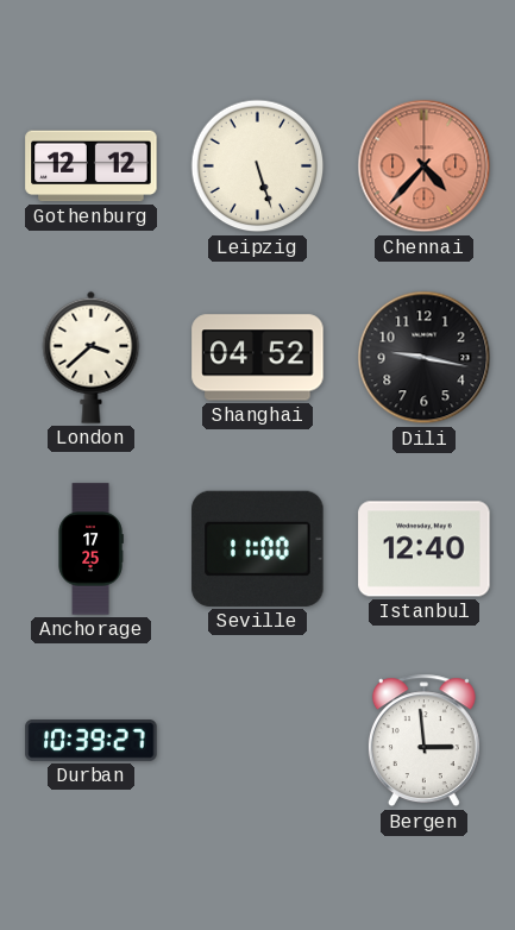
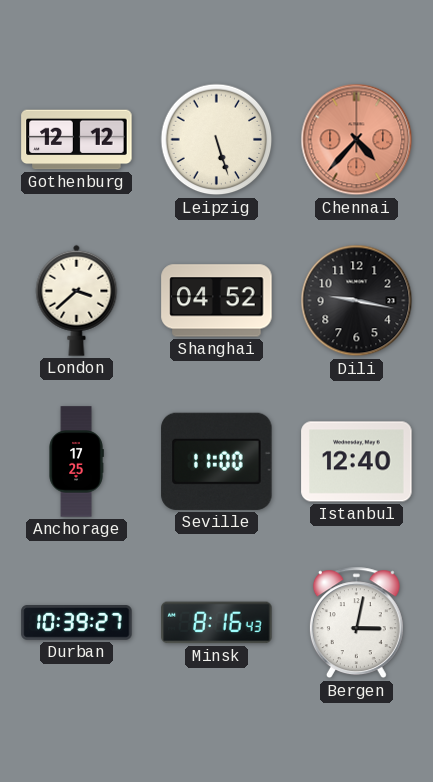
Minsk: none -> 8:16 (217, 623)
Bergen: 2:59 -> 3:02 (356, 623)
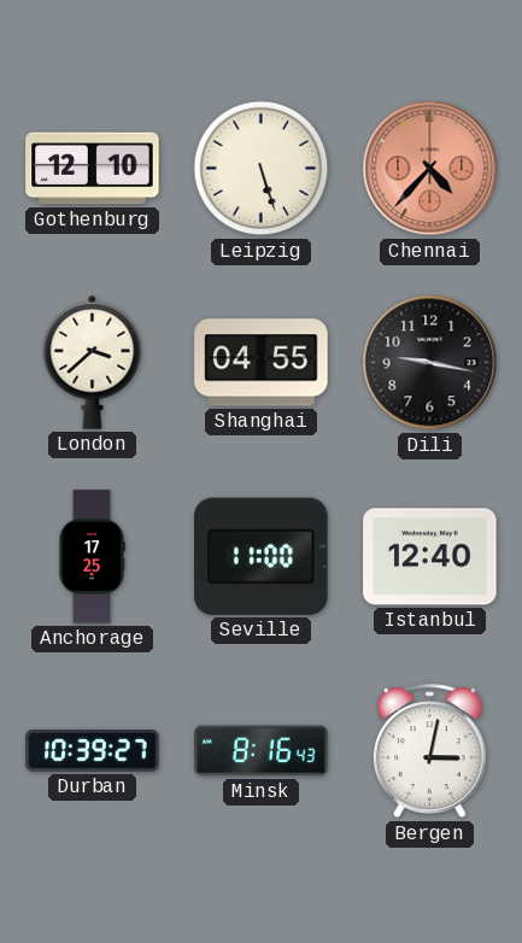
Gothenburg: 12:12 -> 12:10 (93, 169)
Shanghai: 04:52 -> 04:55 (262, 363)
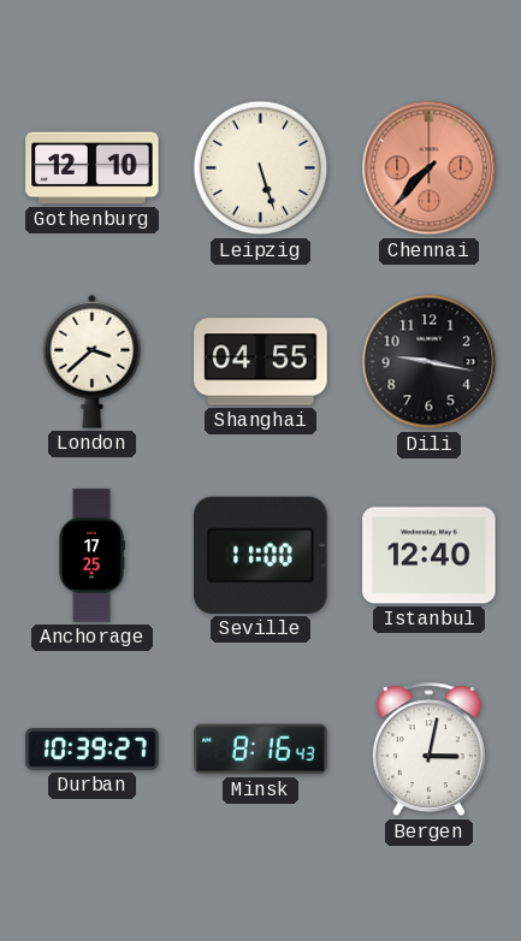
Chennai: 4:37 -> 7:37 (430, 168)
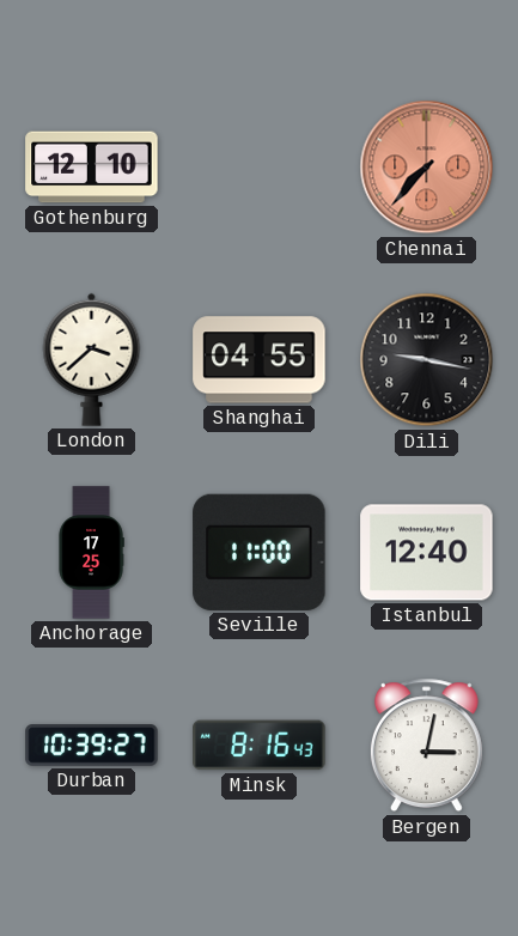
Leipzig: 5:27 -> none (261, 168)
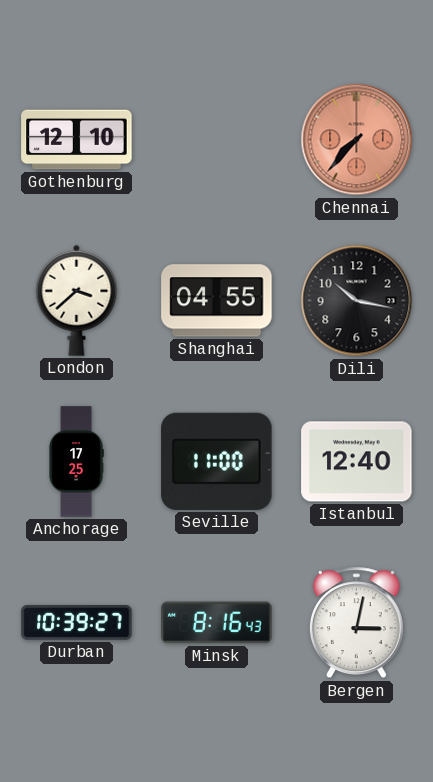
Dili: 9:17 -> 10:17 (357, 301)
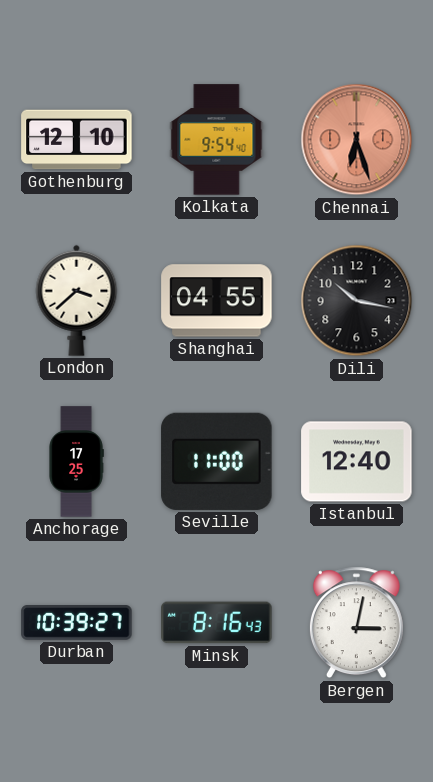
Kolkata: none -> 9:54 (217, 140)
Chennai: 7:37 -> 6:27 (357, 140)
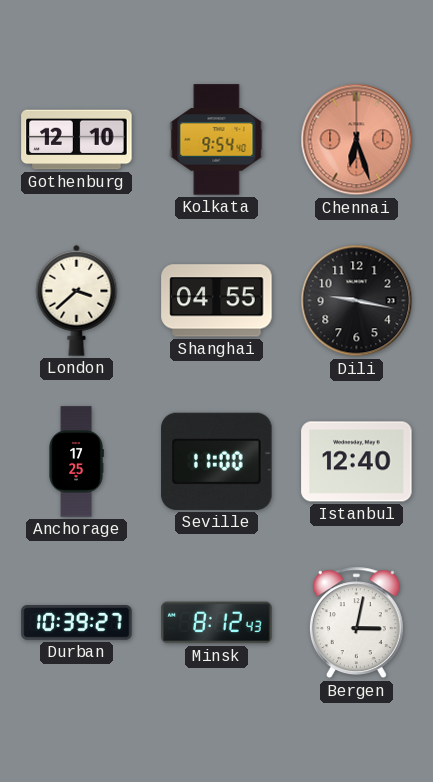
Dili: 10:17 -> 9:17 (357, 301)
Minsk: 8:16 -> 8:12 (217, 623)
